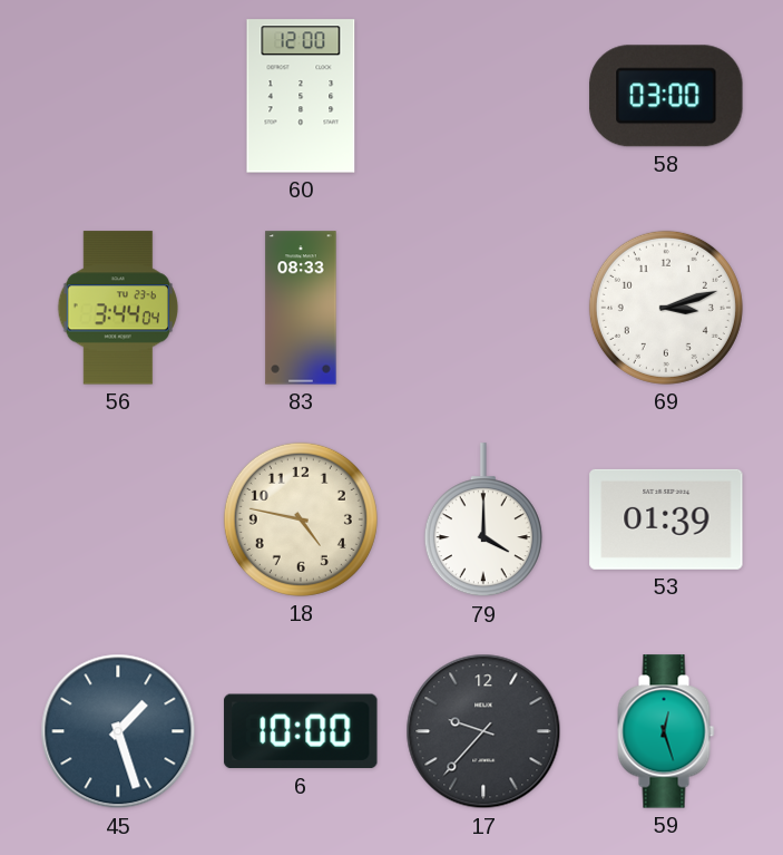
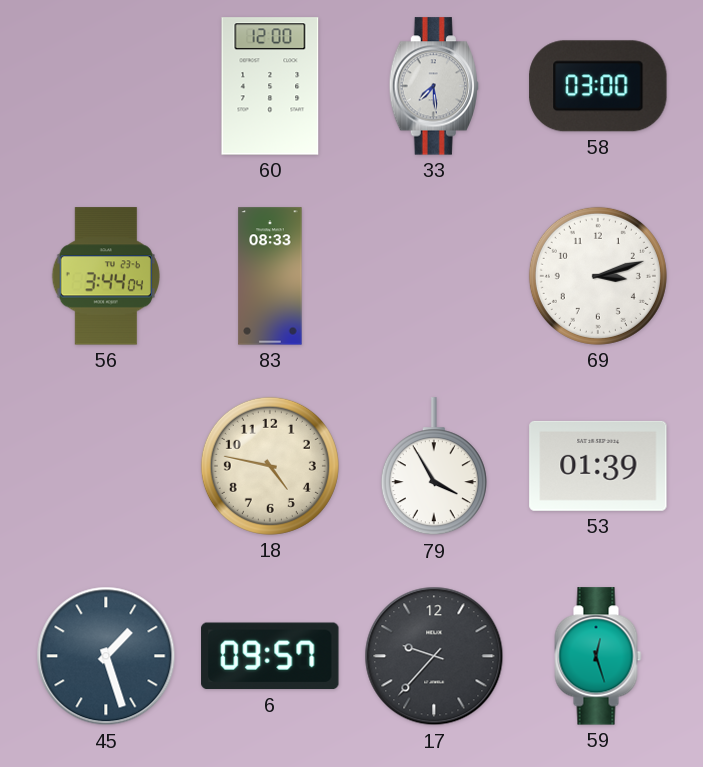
33: none -> 7:29 (434, 86)
79: 4:00 -> 3:55 (434, 467)
6: 10:00 -> 09:57 (270, 656)
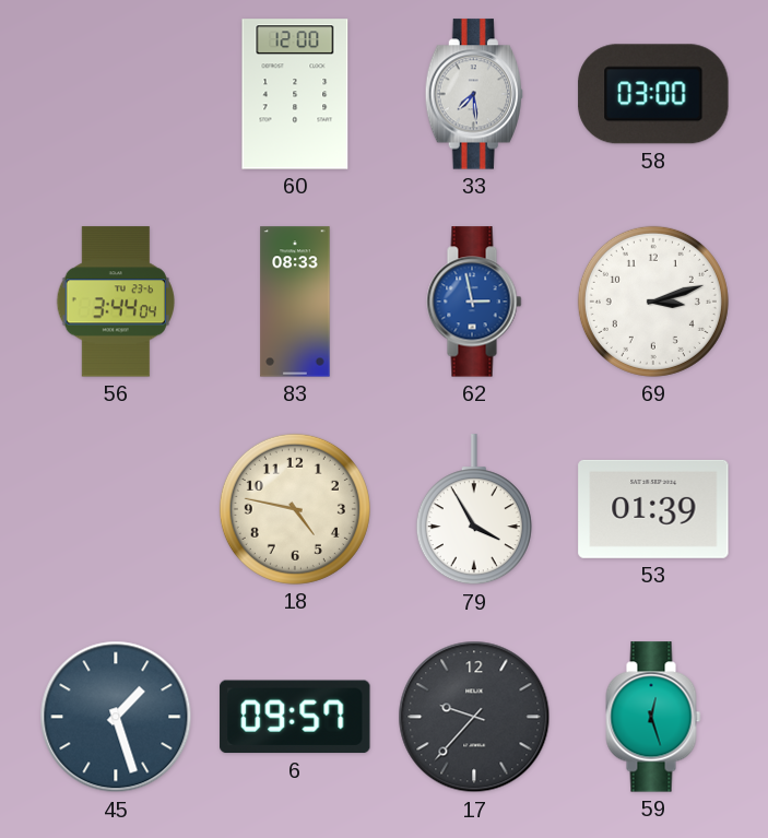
62: none -> 2:58 (474, 302)
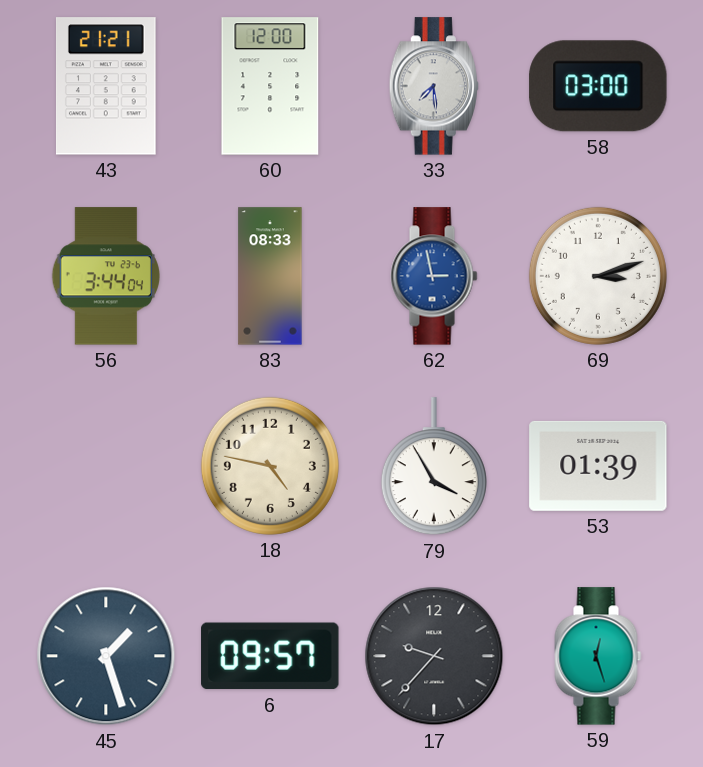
43: none -> 21:21 (106, 86)
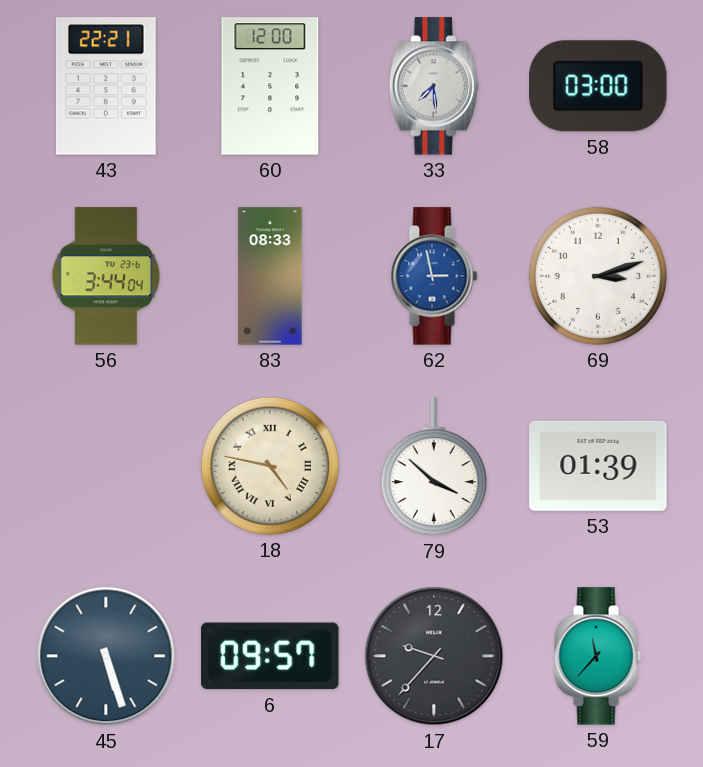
43: 21:21 -> 22:21 (106, 86)
18 numerals: Arabic -> Roman (270, 466)
79: 3:55 -> 3:52 (434, 467)
45: 1:27 -> 5:27 (106, 656)
59: 12:27 -> 11:37 (598, 656)
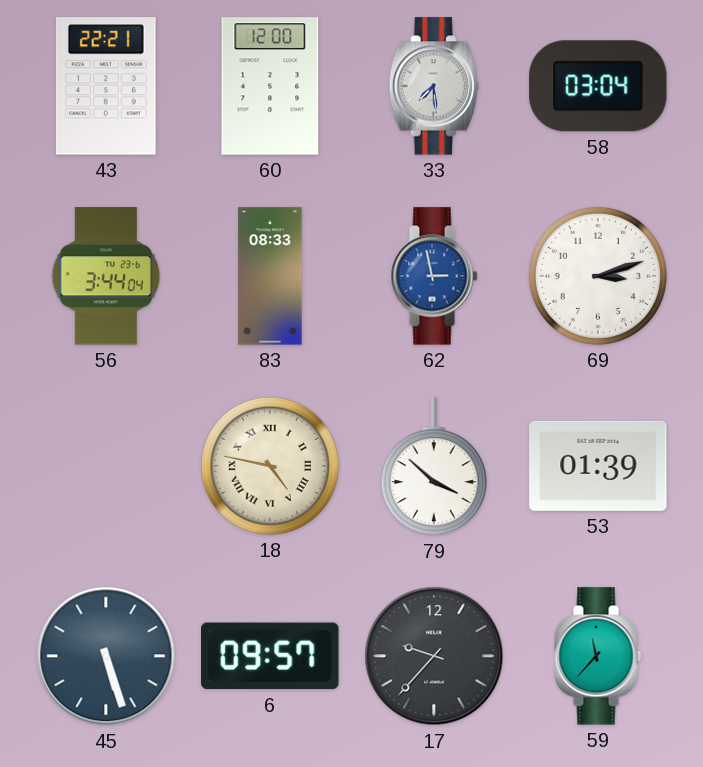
58: 03:00 -> 03:04 (598, 86)
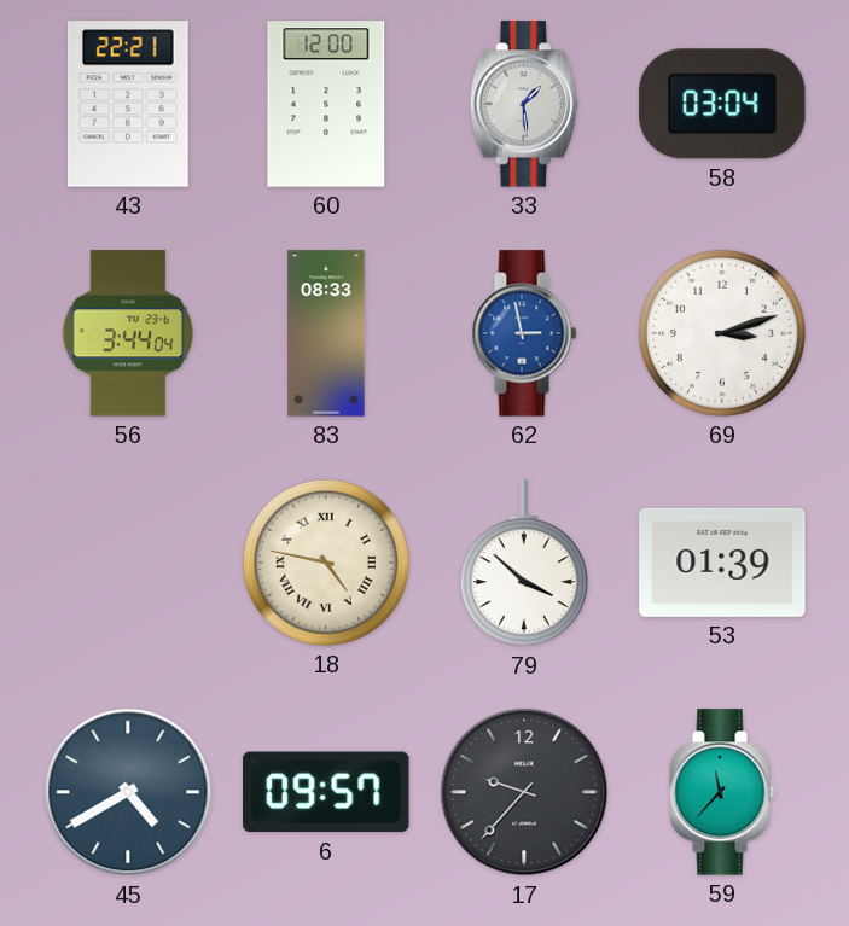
33: 7:29 -> 1:29 (524, 104)
45: 5:27 -> 4:40 (128, 792)
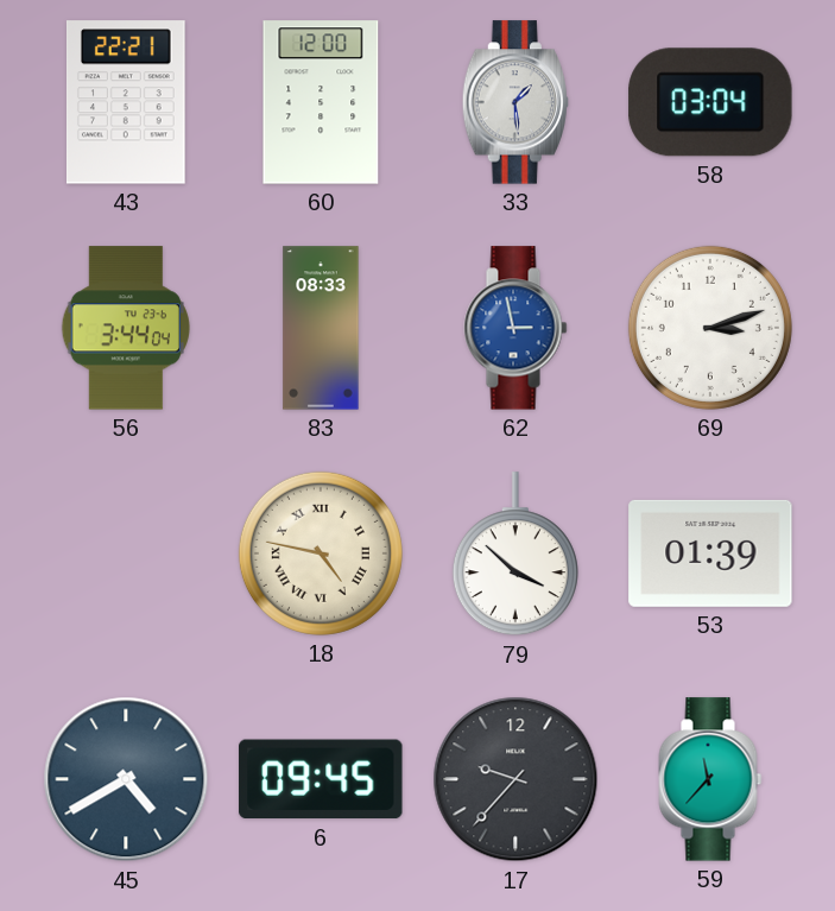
6: 09:57 -> 09:45 (321, 779)
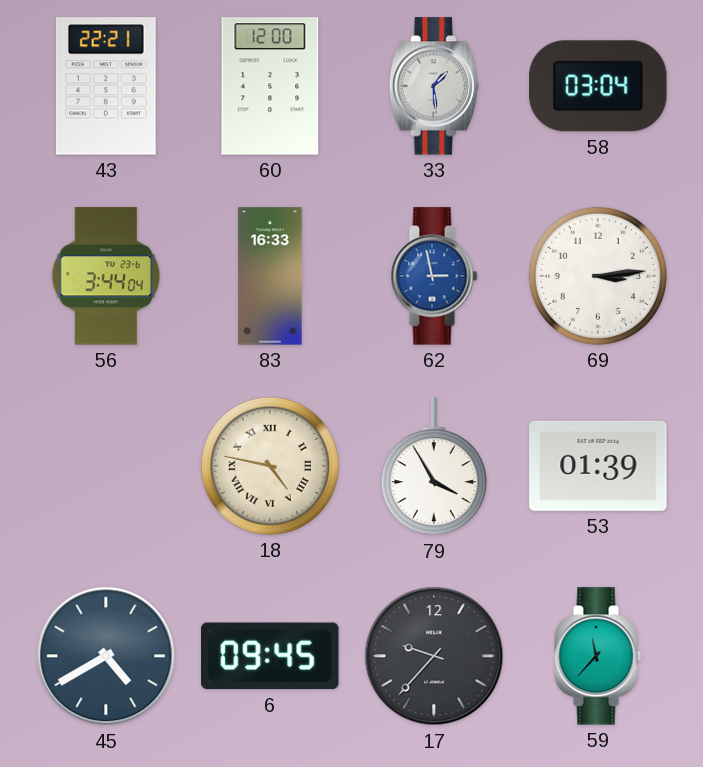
83: 08:33 -> 16:33 (270, 276)
69: 3:12 -> 3:14 (598, 276)
79: 3:52 -> 3:55 (434, 467)
